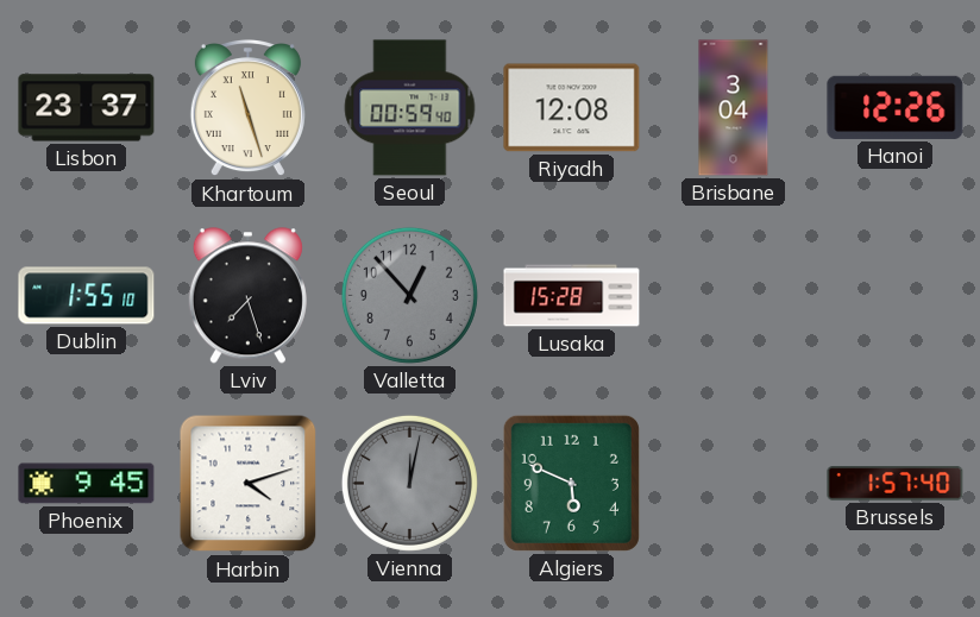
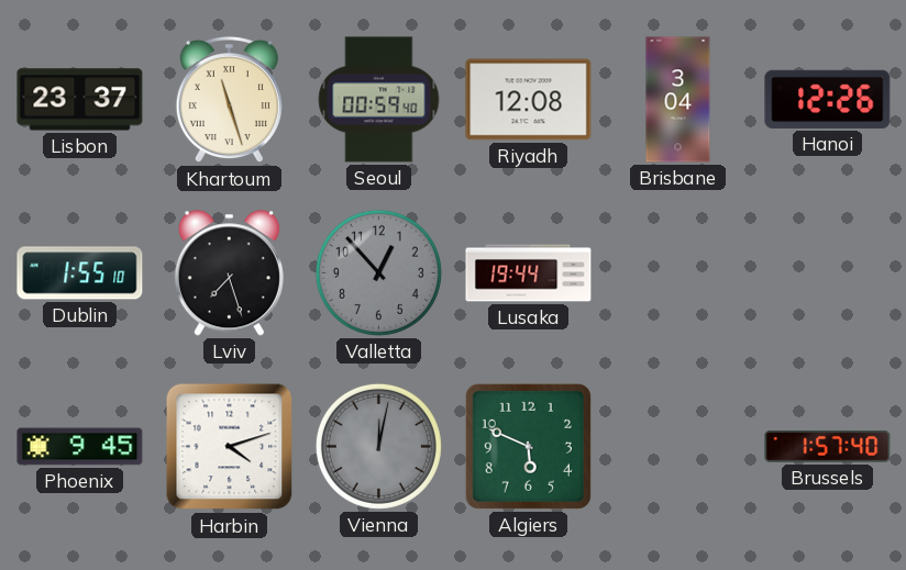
Lusaka: 15:28 -> 19:44 (529, 273)
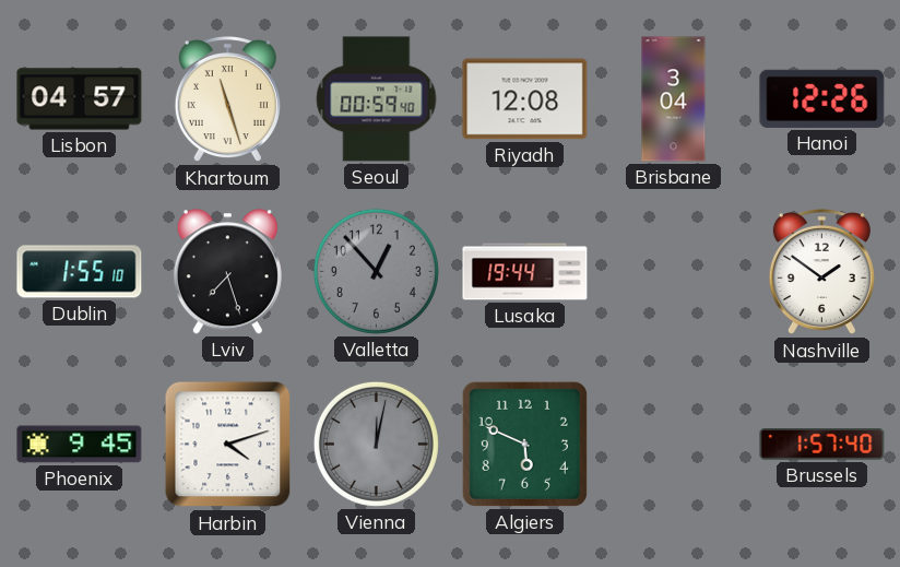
Lisbon: 23:37 -> 04:57 (80, 99)
Nashville: none -> 1:51 (821, 273)
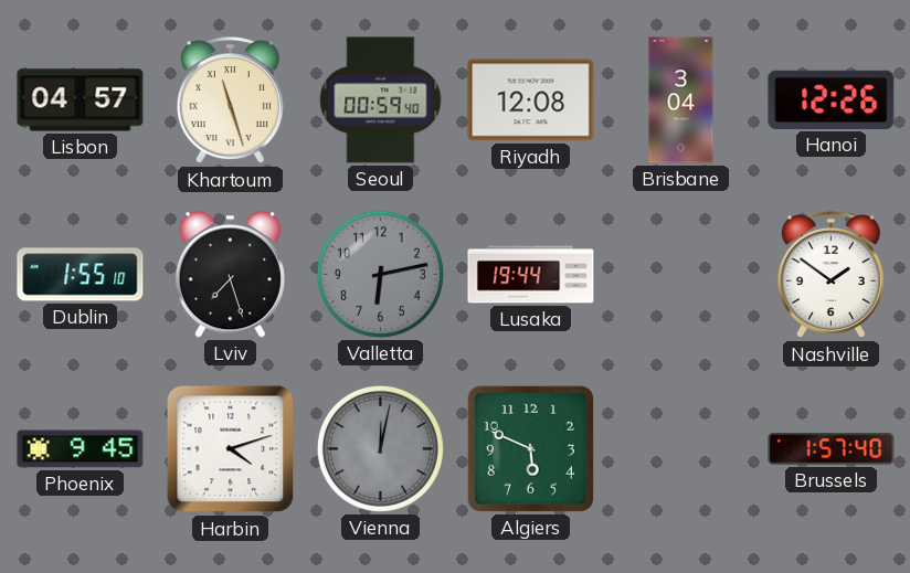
Valletta: 12:53 -> 6:13 (380, 274)
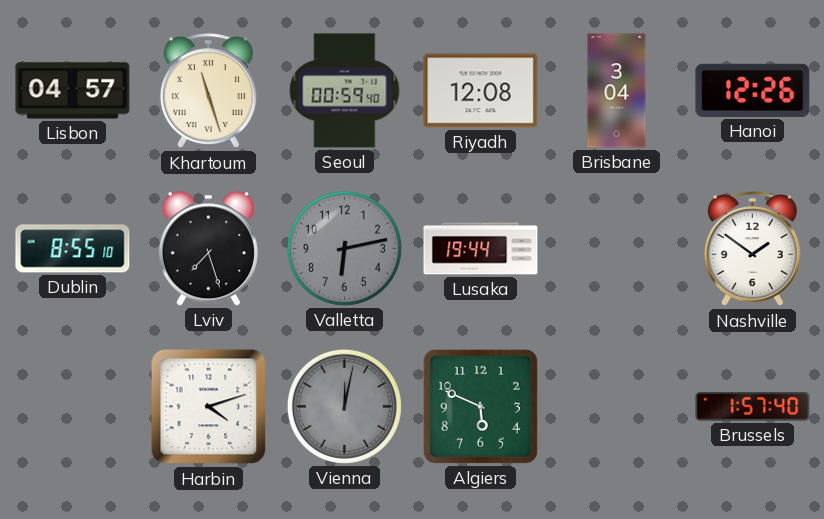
Dublin: 1:55 -> 8:55 (73, 249)
Phoenix: 9:45 -> none (81, 449)
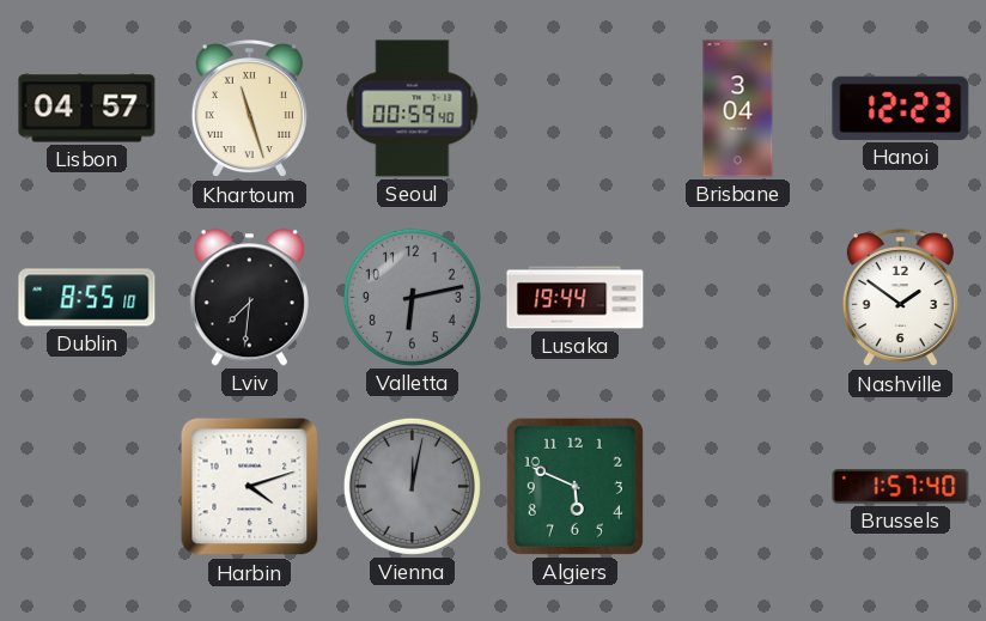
Riyadh: 12:08 -> none (481, 91)
Hanoi: 12:26 -> 12:23 (901, 108)
Lviv: 7:27 -> 7:31 (249, 298)
